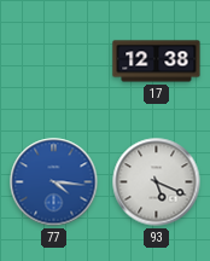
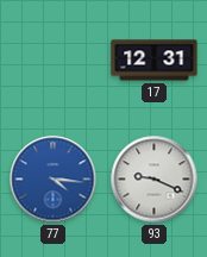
17: 12:38 -> 12:31 (155, 61)
93: 5:19 -> 9:19 (155, 180)
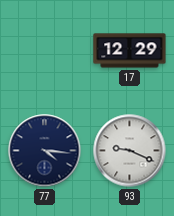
17: 12:31 -> 12:29 (130, 51)
77 dial: blue -> navy (45, 151)
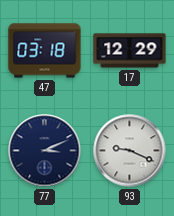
47: none -> 03:18 (45, 51)
77: 4:16 -> 3:11 (45, 151)
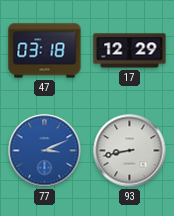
77 dial: navy -> blue (45, 151)
93: 9:19 -> 8:43 (130, 151)
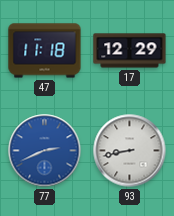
47: 03:18 -> 11:18 (45, 51)
77: 3:11 -> 2:41 (45, 151)
